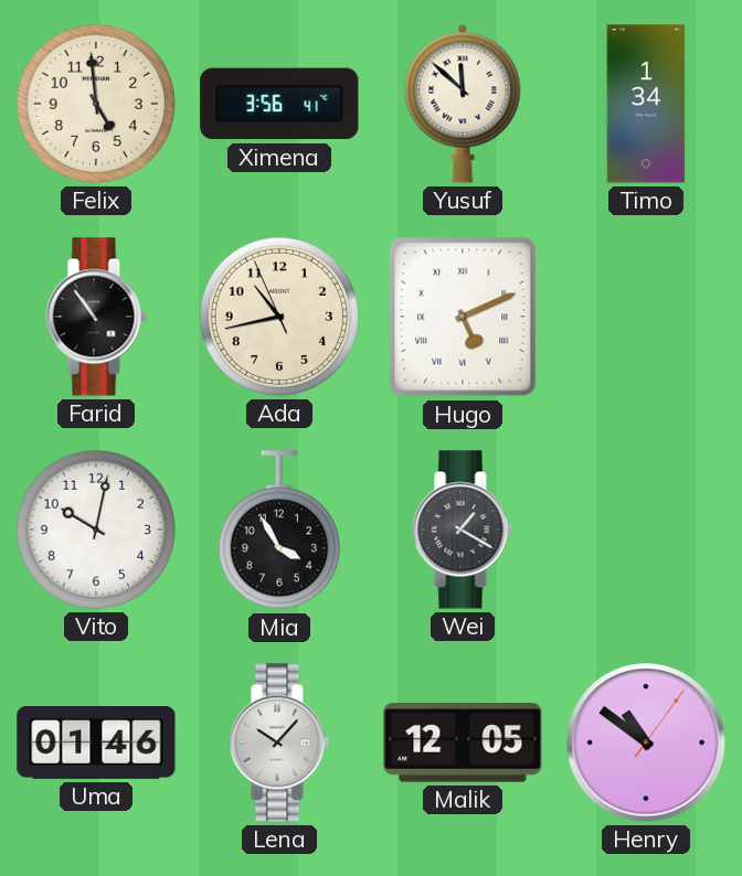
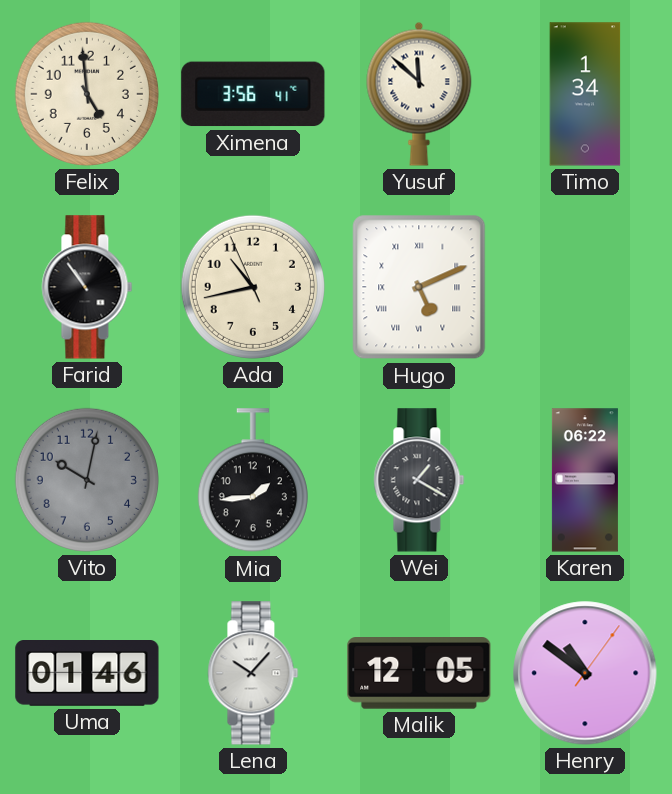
Vito dial: white -> grey (87, 480)
Mia: 3:55 -> 1:44 (253, 481)
Karen: none -> 06:22 (585, 480)
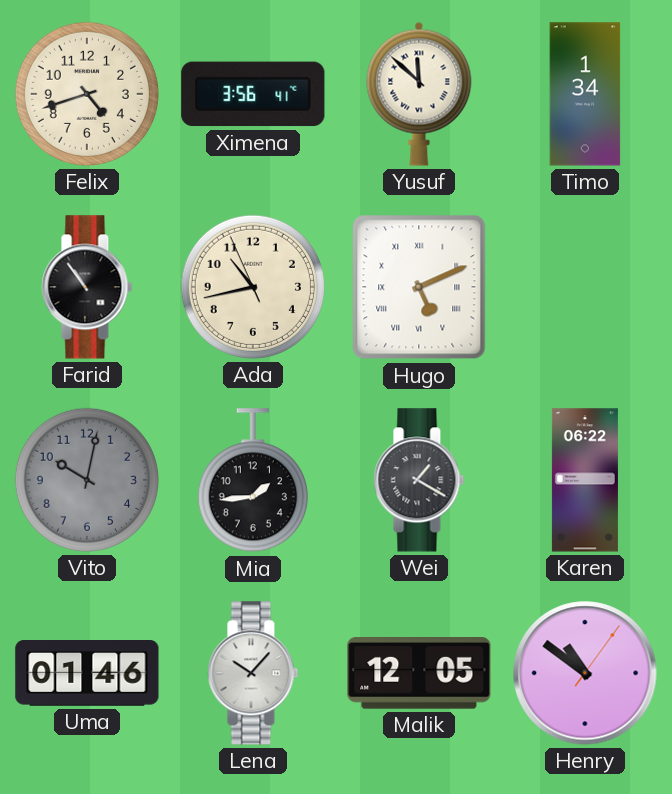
Felix: 4:59 -> 4:42 (87, 94)
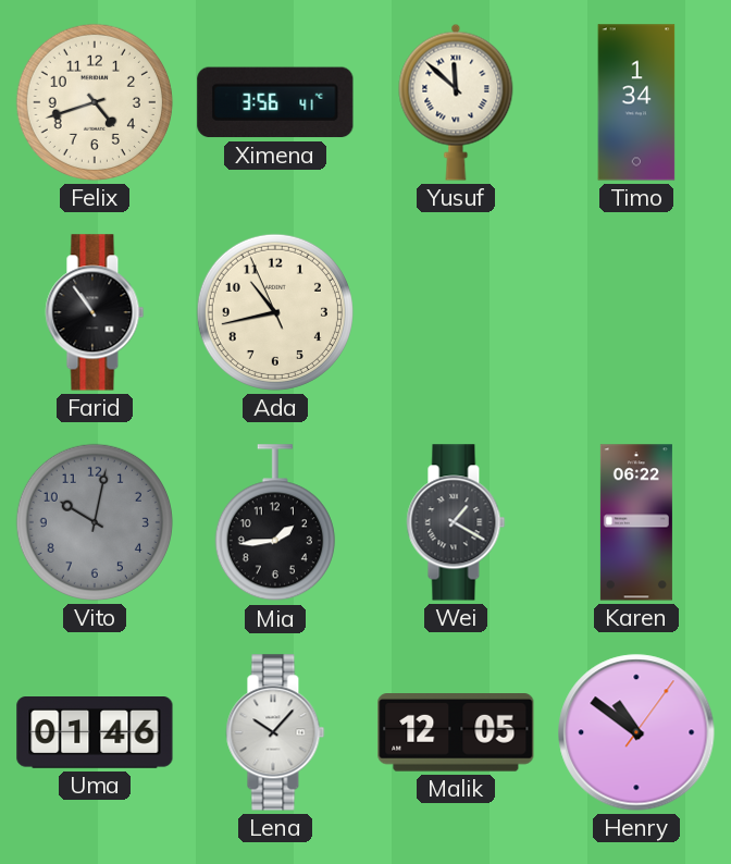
Hugo: 5:11 -> none (419, 287)
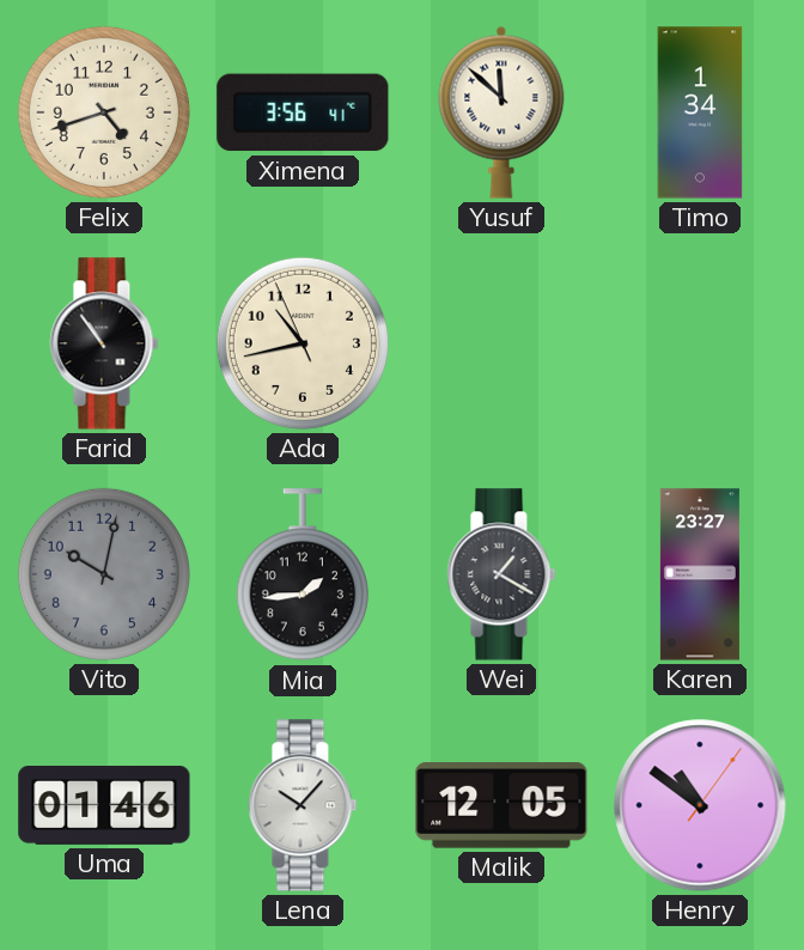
Karen: 06:22 -> 23:27 (700, 574)
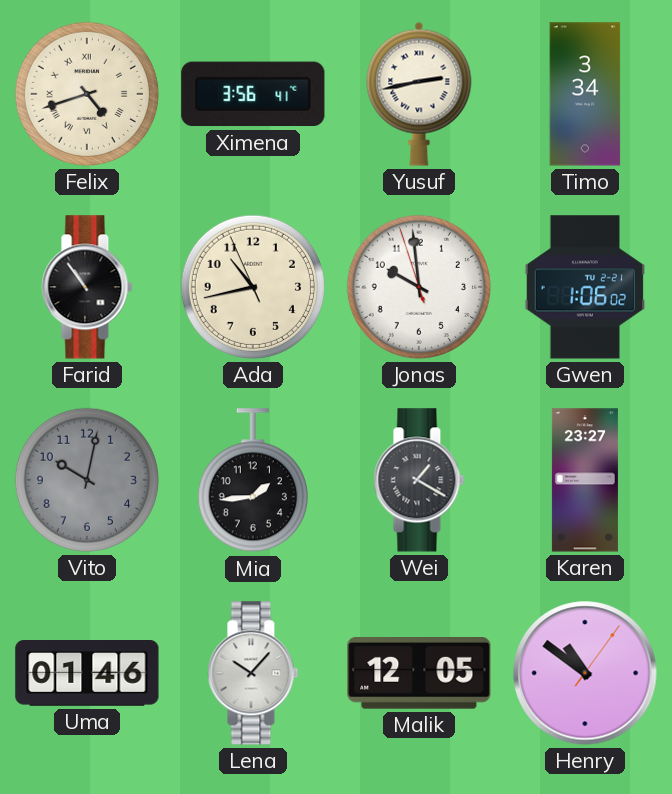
Felix numerals: Arabic -> Roman (87, 94)
Yusuf: 11:52 -> 2:43 (419, 94)
Timo: 1:34 -> 3:34 (585, 94)
Jonas: none -> 9:58 (419, 287)
Gwen: none -> 1:06 (585, 287)
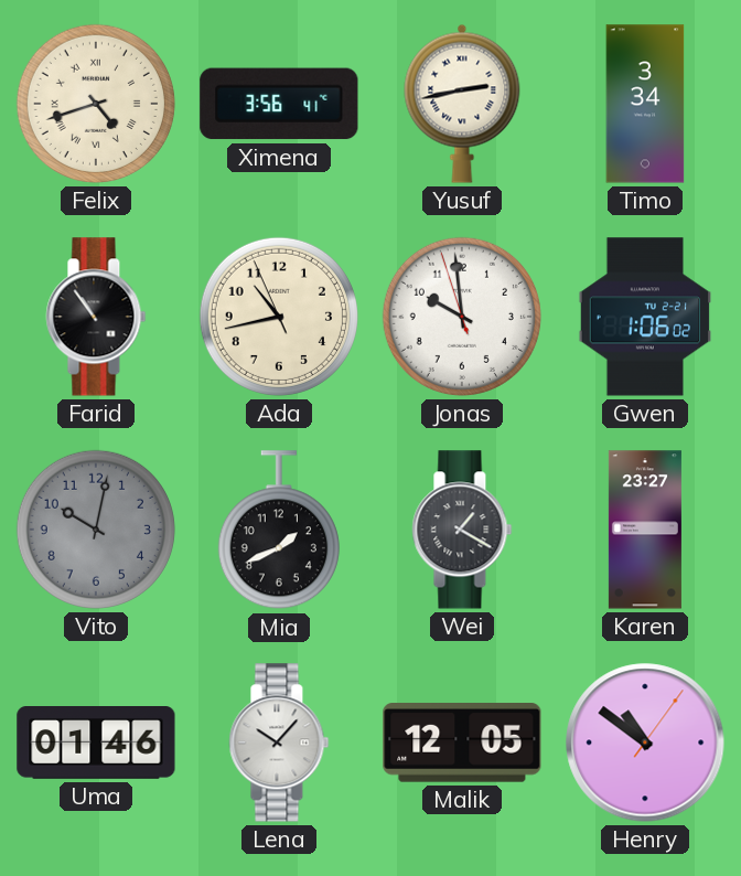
Mia: 1:44 -> 1:41 (279, 531)
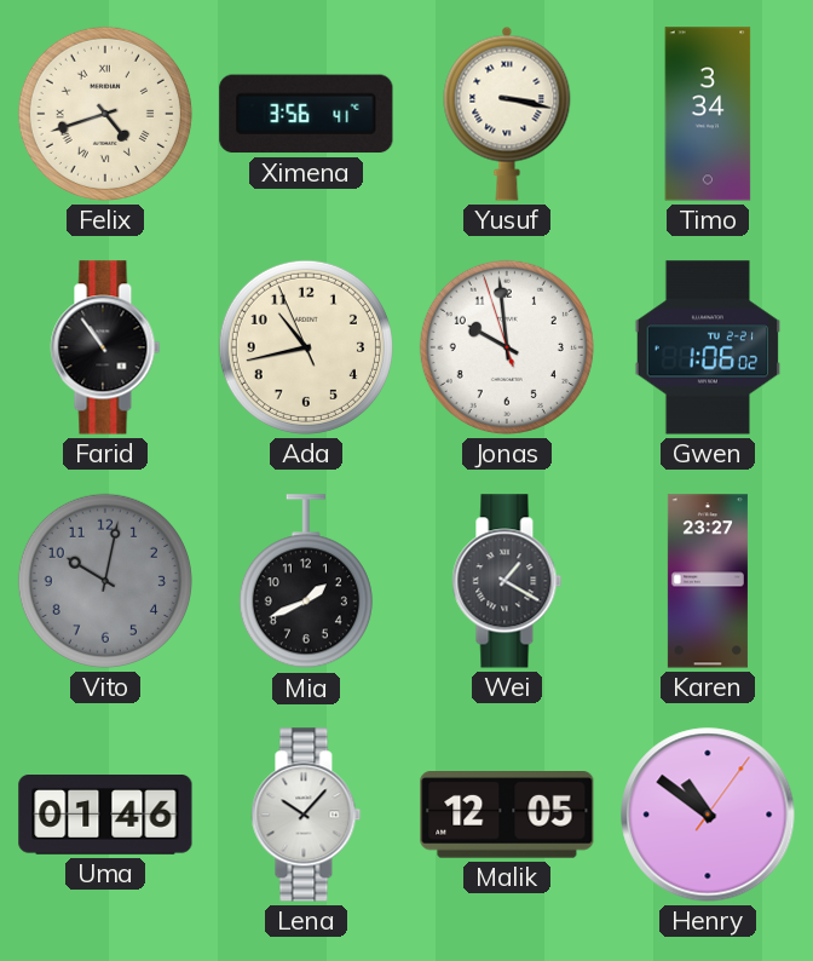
Yusuf: 2:43 -> 3:17 (507, 114)
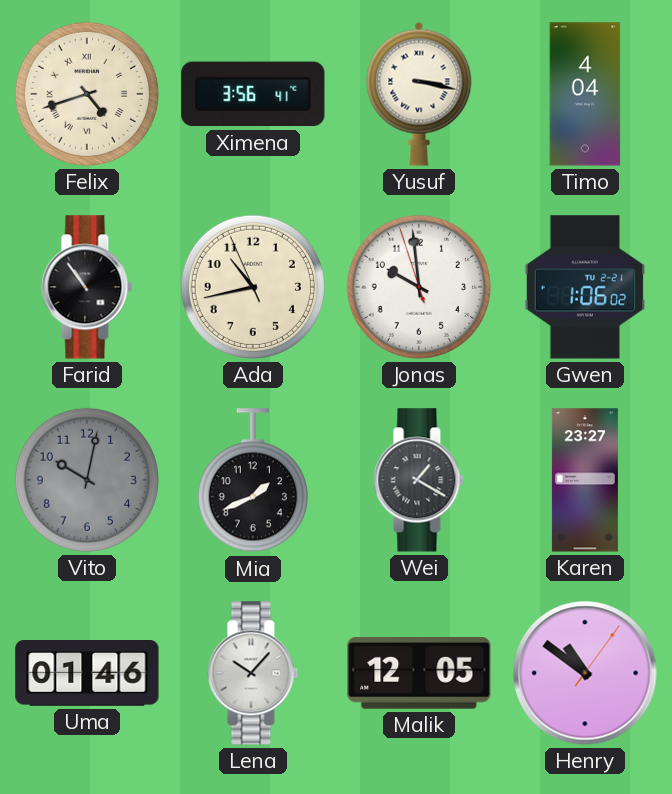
Timo: 3:34 -> 4:04 (585, 94)
